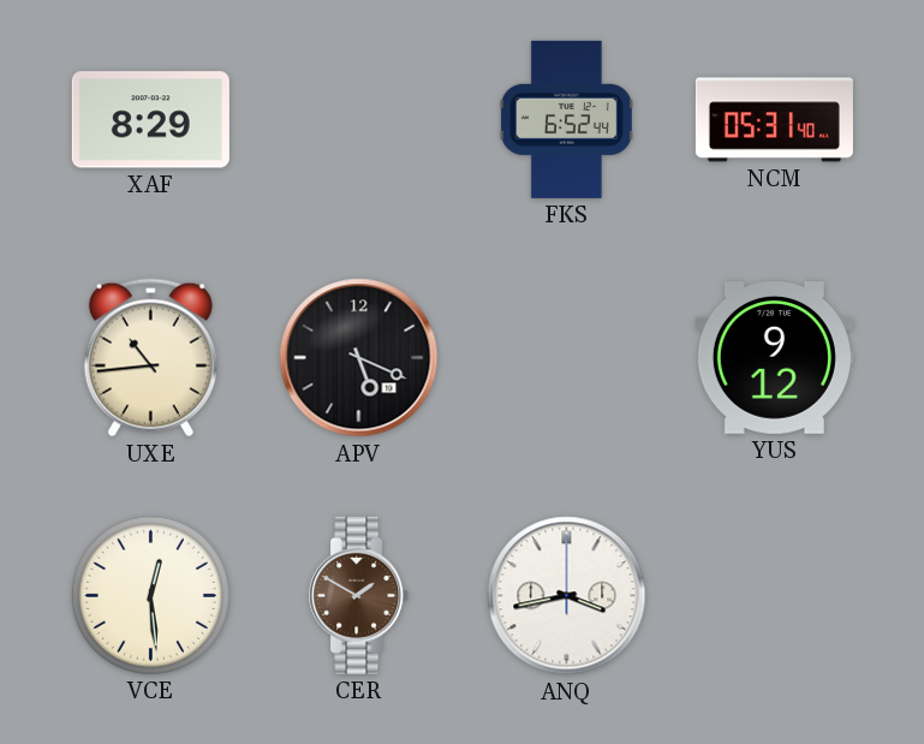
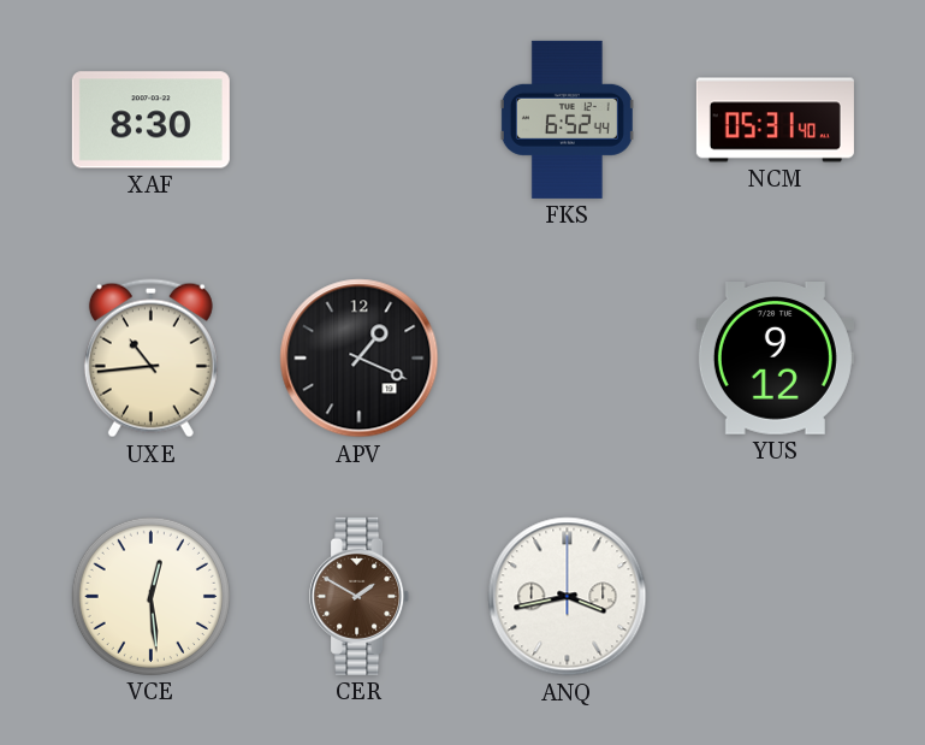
XAF: 8:29 -> 8:30 (150, 120)
APV: 5:19 -> 1:19 (360, 359)
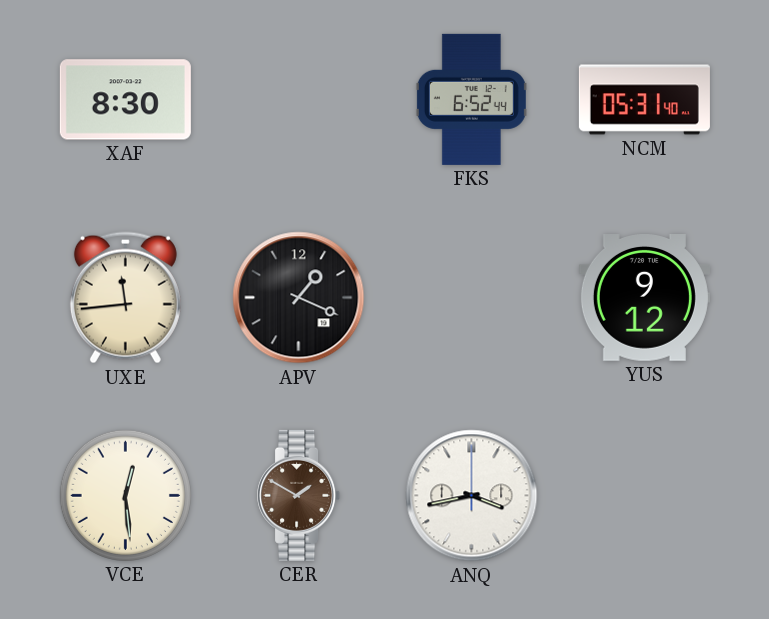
UXE: 10:44 -> 11:44 (125, 298)
